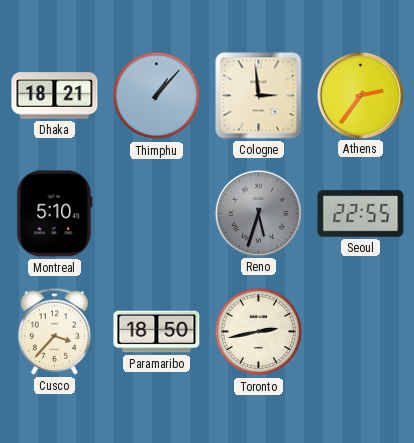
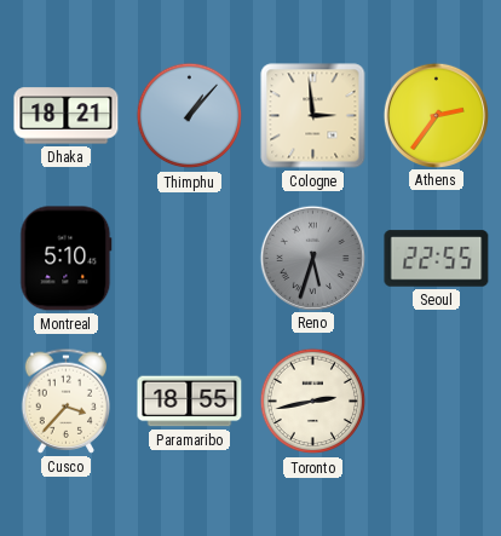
Paramaribo: 18:50 -> 18:55 (190, 402)
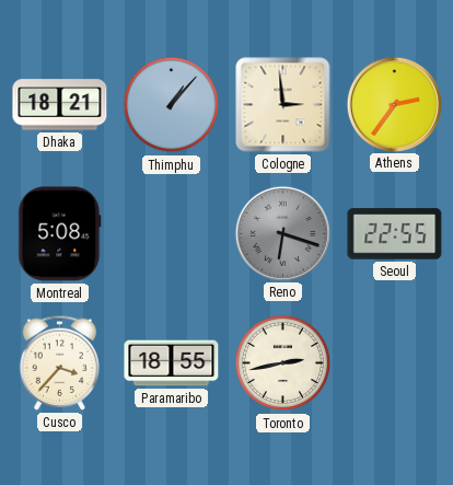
Montreal: 5:10 -> 5:08 (60, 234)
Reno: 5:33 -> 6:18 (282, 233)
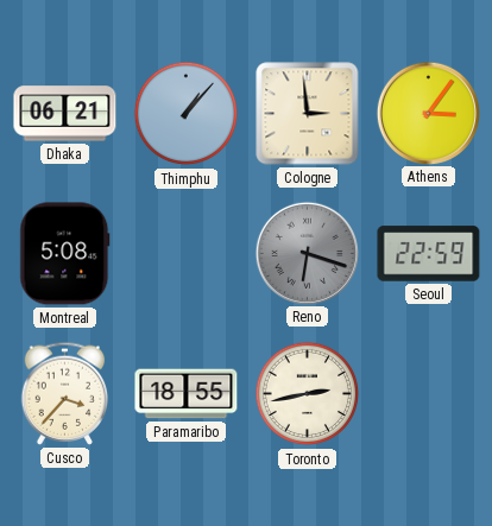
Dhaka: 18:21 -> 06:21 (65, 114)
Athens: 2:36 -> 3:06 (428, 113)
Seoul: 22:55 -> 22:59 (429, 254)
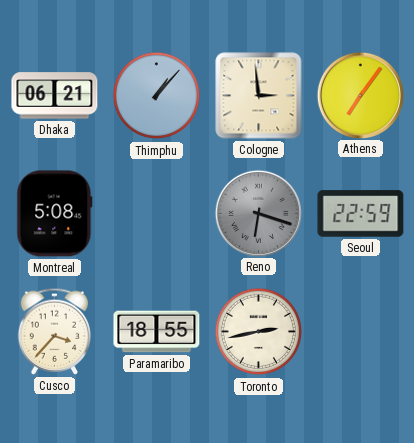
Athens: 3:06 -> 7:06 (360, 95)
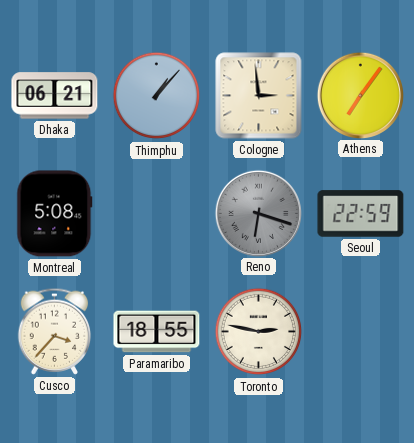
Toronto: 2:43 -> 2:47 (259, 332)
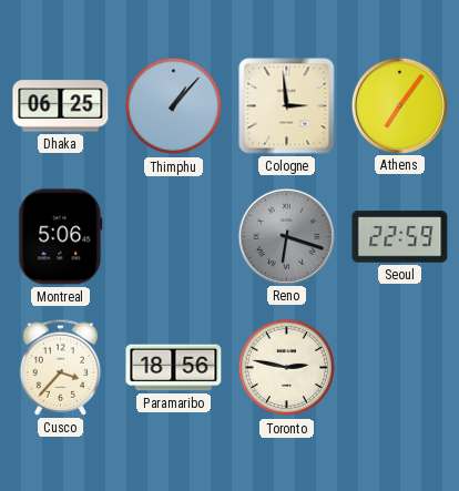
Dhaka: 06:21 -> 06:25 (61, 106)
Montreal: 5:08 -> 5:06 (61, 237)
Paramaribo: 18:55 -> 18:56 (174, 368)
